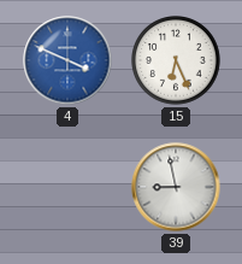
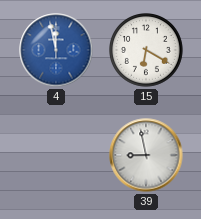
4: 3:49 -> 11:58 (56, 50)
15: 6:26 -> 6:20 (147, 51)
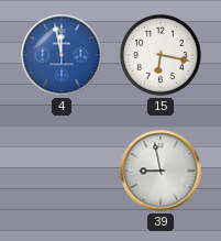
15: 6:20 -> 6:17 (162, 56)
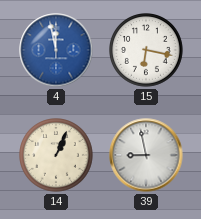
14: none -> 1:04 (57, 156)
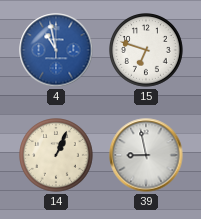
4: 11:58 -> 10:58 (56, 50)
15: 6:17 -> 6:48 (147, 51)
